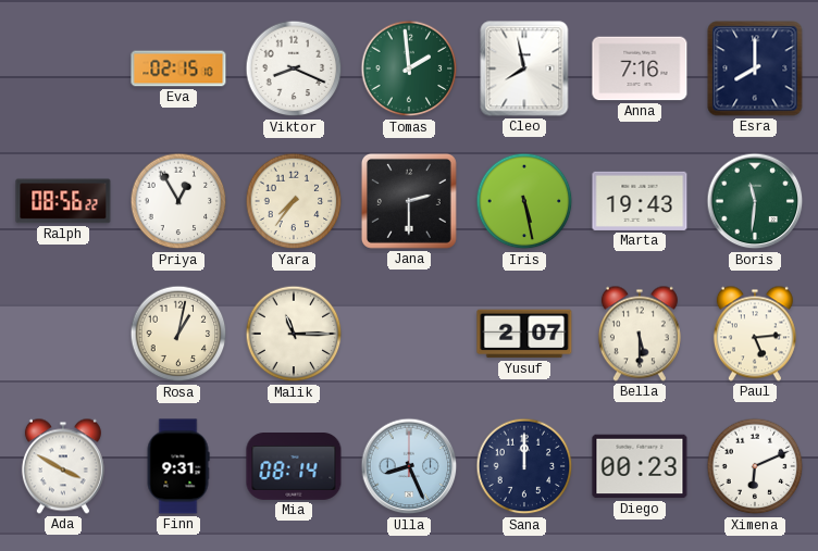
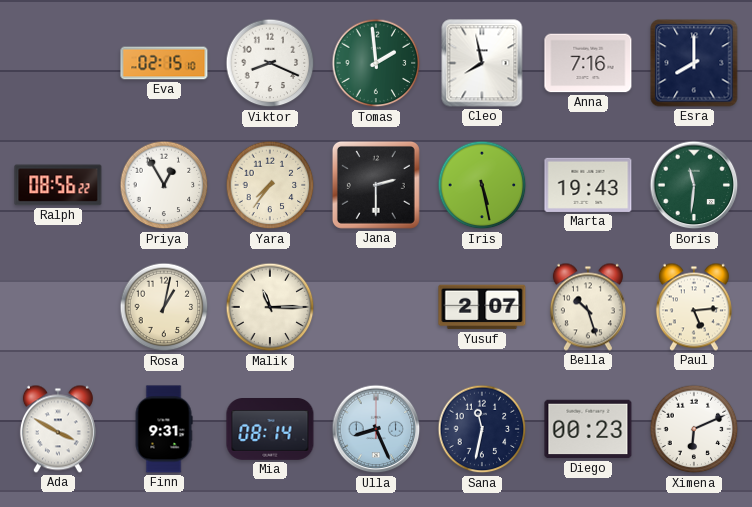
Bella: 5:30 -> 10:27 (588, 307)
Sana: 12:00 -> 11:32 (482, 429)
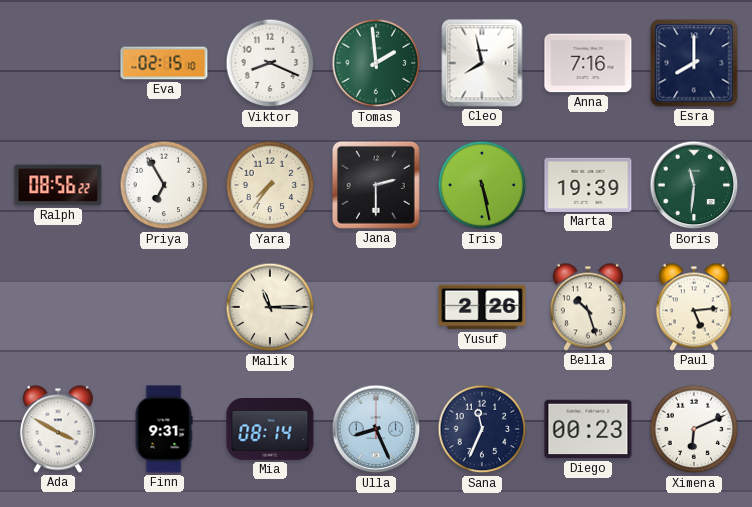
Priya: 12:55 -> 6:55 (164, 185)
Marta: 19:43 -> 19:39 (588, 185)
Rosa: 1:02 -> none (164, 307)
Yusuf: 2:07 -> 2:26 (482, 307)
Sana: 11:32 -> 11:34 (482, 429)
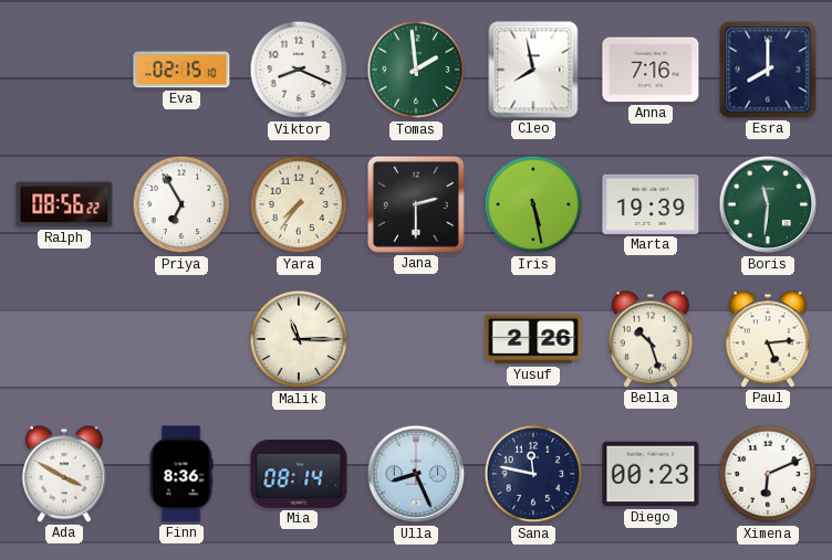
Finn: 9:31 -> 8:36 (181, 474)
Sana: 11:34 -> 11:47 (533, 474)
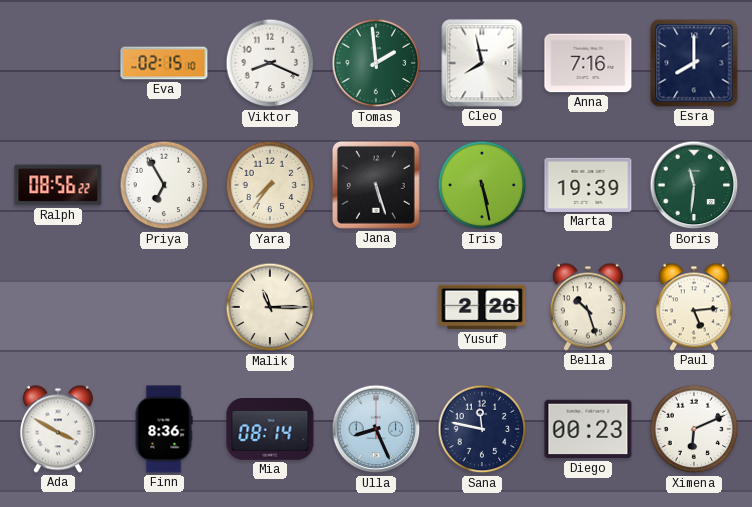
Jana: 2:30 -> 5:27 (376, 185)
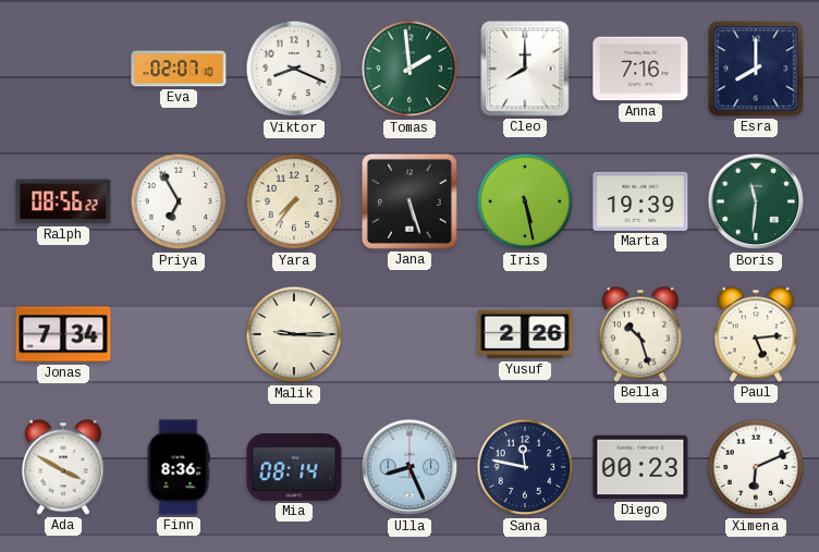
Eva: 02:15 -> 02:07 (179, 69)
Cleo: 7:58 -> 8:00 (525, 69)
Jonas: none -> 7:34 (63, 334)
Malik: 11:15 -> 9:15 (294, 334)
